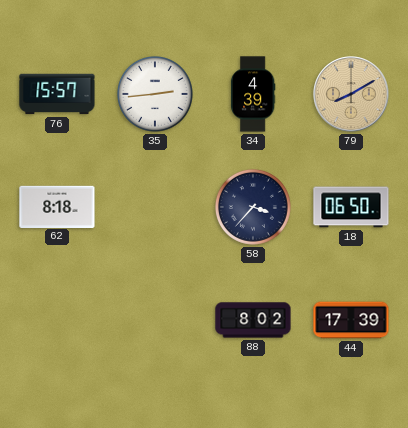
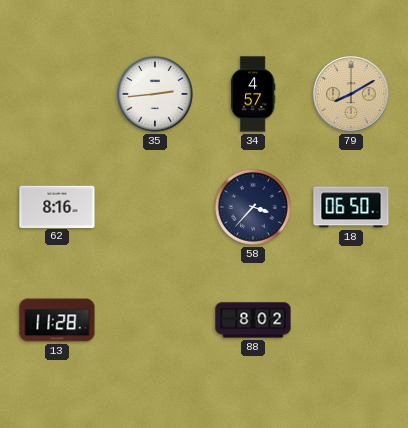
76: 15:57 -> none (57, 94)
34: 4:39 -> 4:57 (253, 94)
62: 8:18 -> 8:16 (57, 206)
13: none -> 11:28 (57, 320)
44: 17:39 -> none (351, 320)
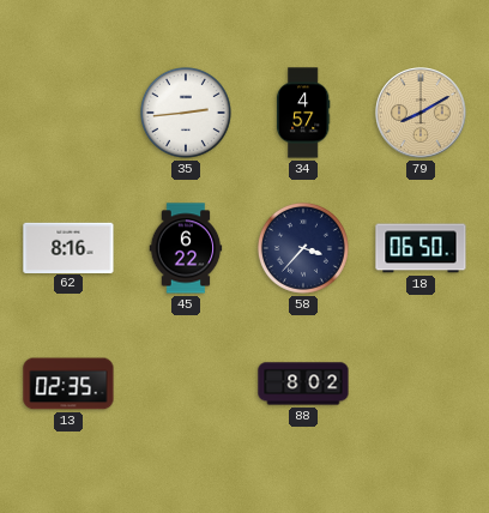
45: none -> 6:22 (186, 248)
13: 11:28 -> 02:35 (68, 384)
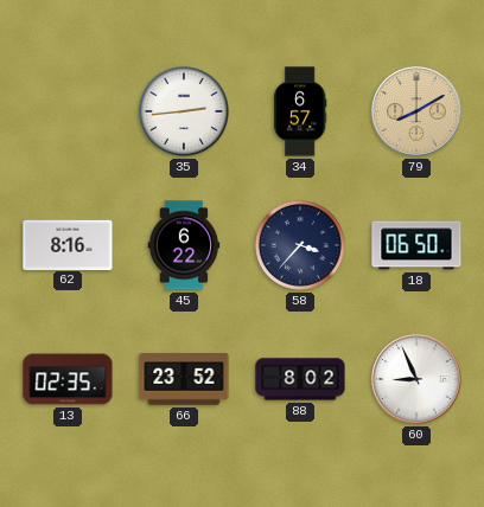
34: 4:57 -> 6:57 (300, 111)
66: none -> 23:52 (184, 379)
60: none -> 8:56 (416, 379)
